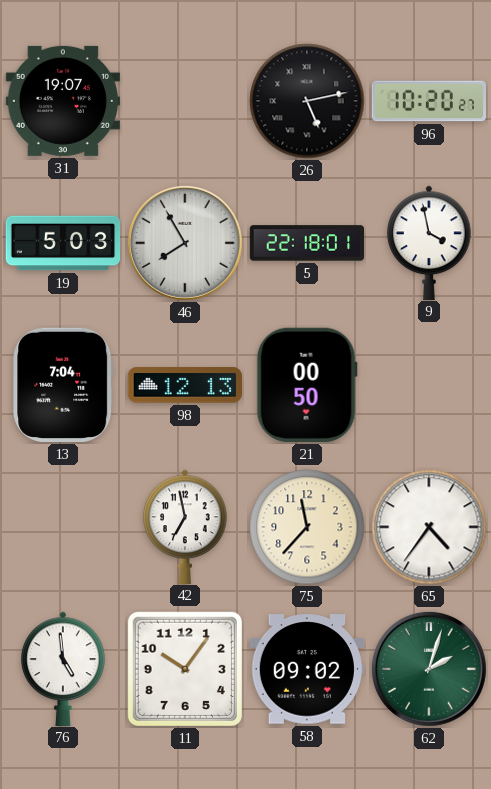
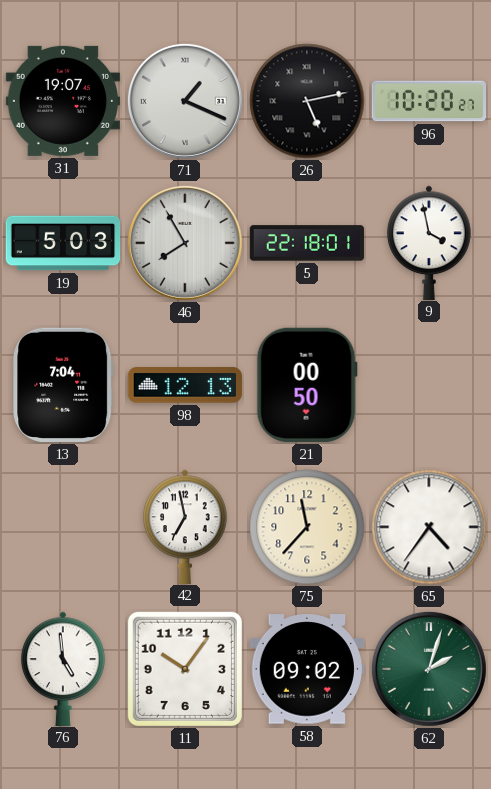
71: none -> 1:19 (185, 101)
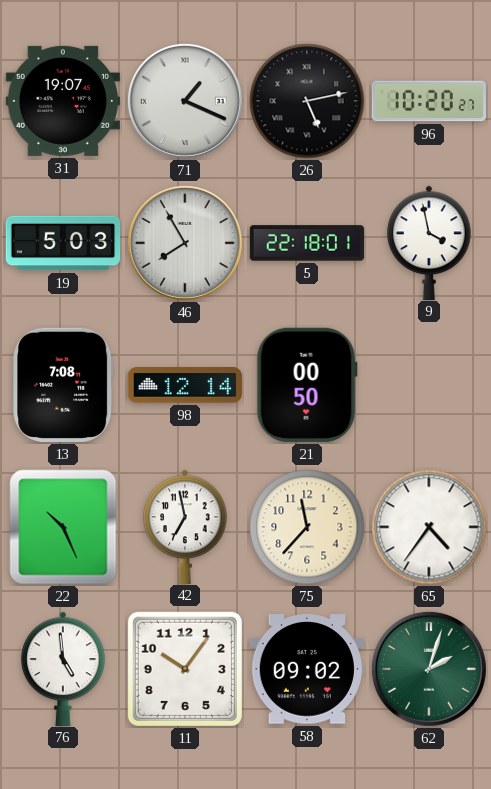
13: 7:04 -> 7:08 (63, 385)
98: 12:13 -> 12:14 (184, 385)
22: none -> 10:26 (63, 527)
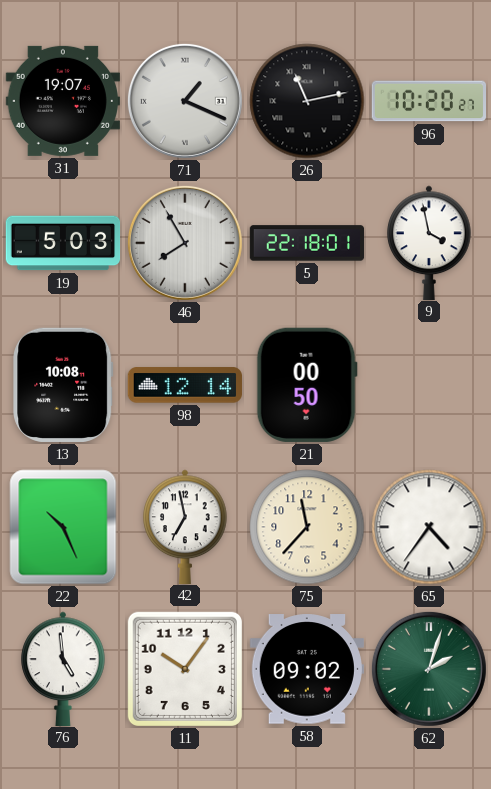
26: 5:13 -> 11:13 (307, 101)
13: 7:08 -> 10:08 (63, 385)
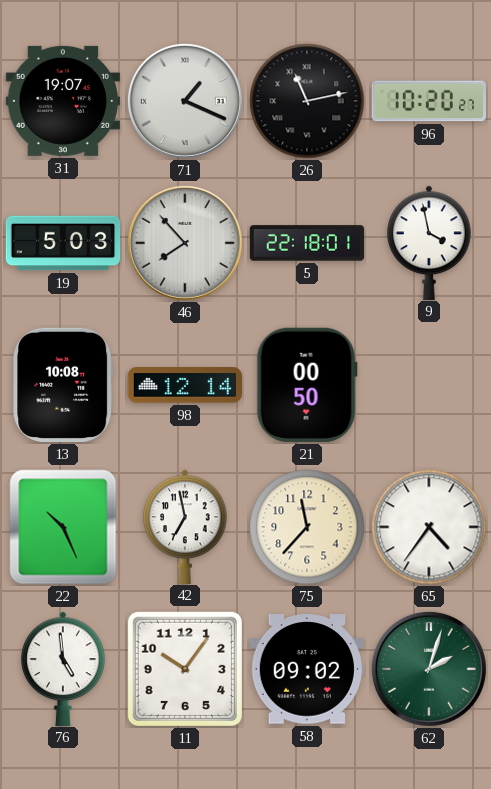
46: 7:55 -> 7:53 (185, 243)
